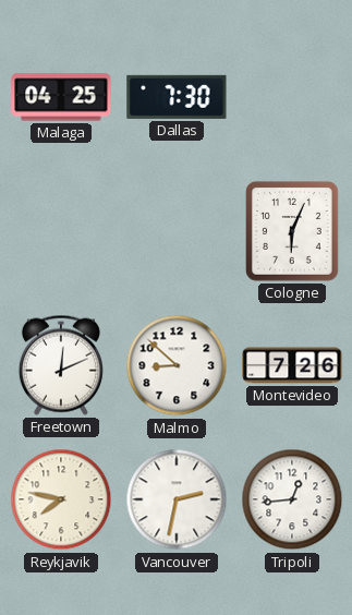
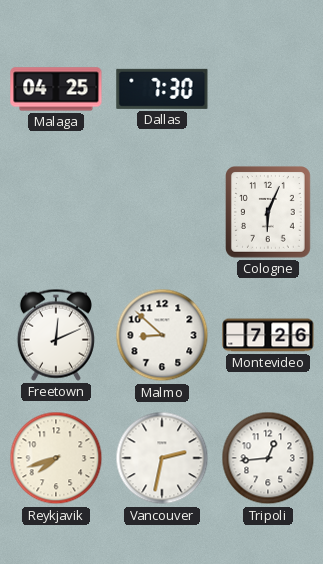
Reykjavik: 7:47 -> 7:42 (56, 458)
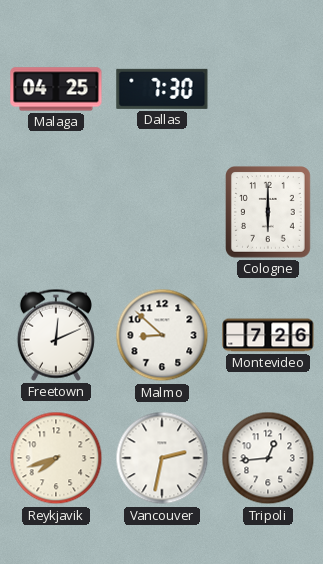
Cologne: 6:04 -> 6:00 (269, 213)
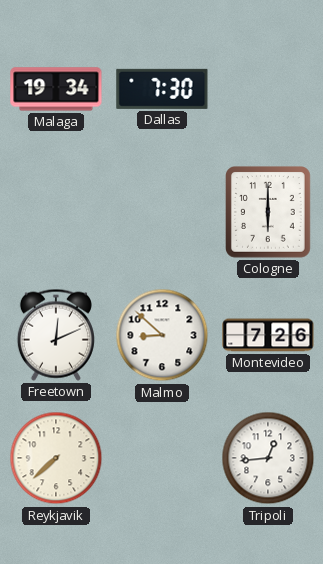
Malaga: 04:25 -> 19:34 (56, 89)
Reykjavik: 7:42 -> 7:38 (56, 458)
Vancouver: 2:32 -> none (162, 458)
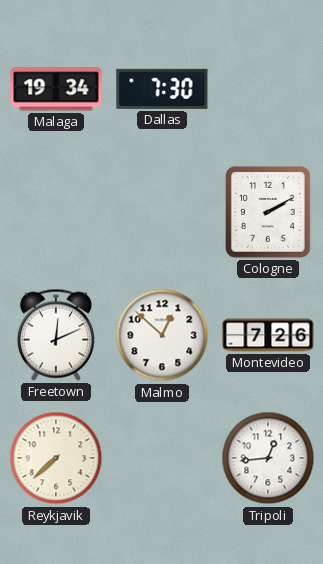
Cologne: 6:00 -> 2:10 (269, 213)
Malmo: 8:52 -> 12:52 (162, 335)
